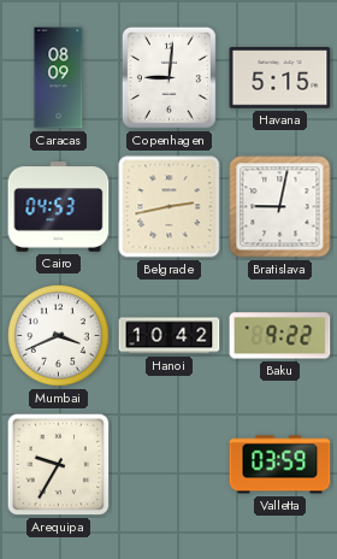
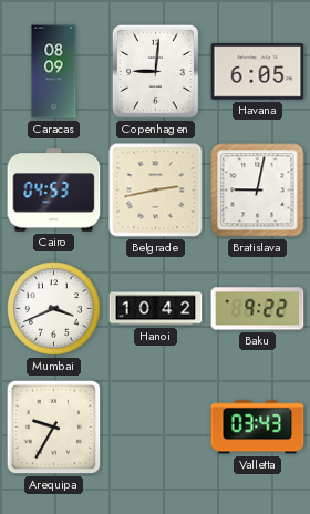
Havana: 5:15 -> 6:05 (258, 72)
Valletta: 03:59 -> 03:43 (258, 428)
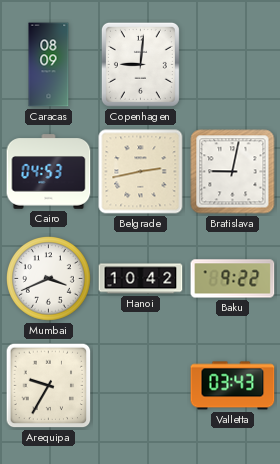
Havana: 6:05 -> none (258, 72)
